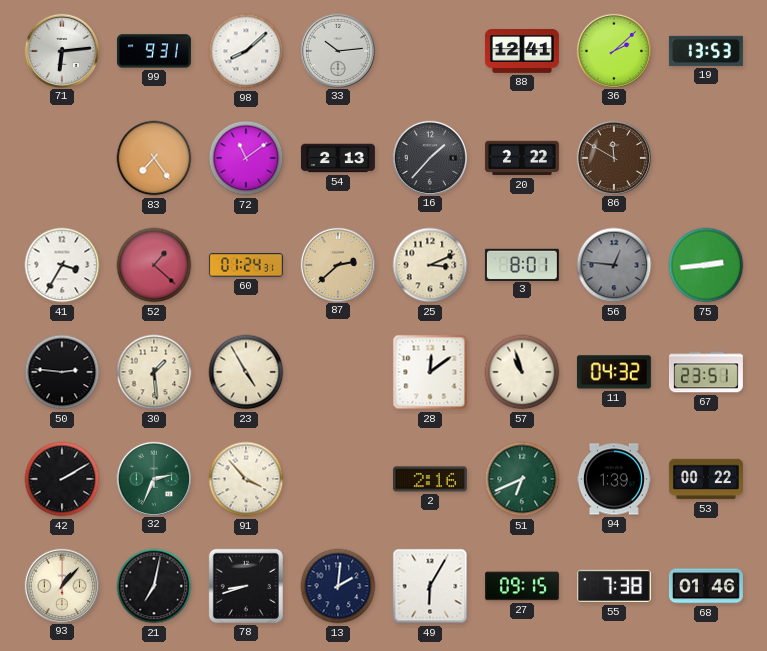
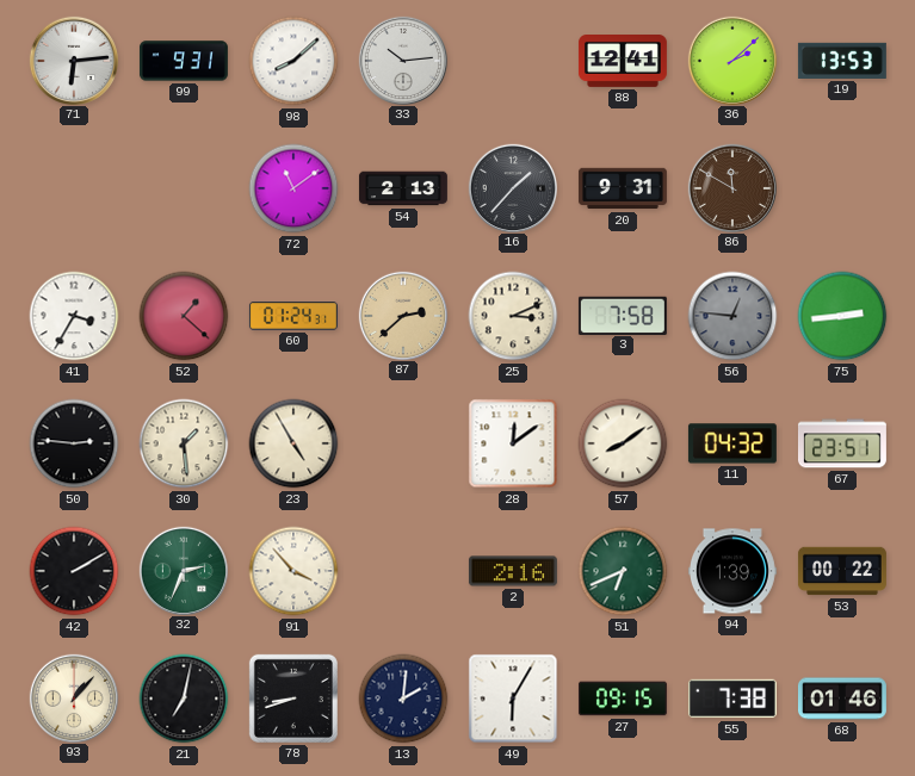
83: 7:24 -> none (154, 158)
20: 2:22 -> 9:31 (623, 188)
3: 8:01 -> 7:58 (623, 315)
57: 10:57 -> 8:09 (623, 443)
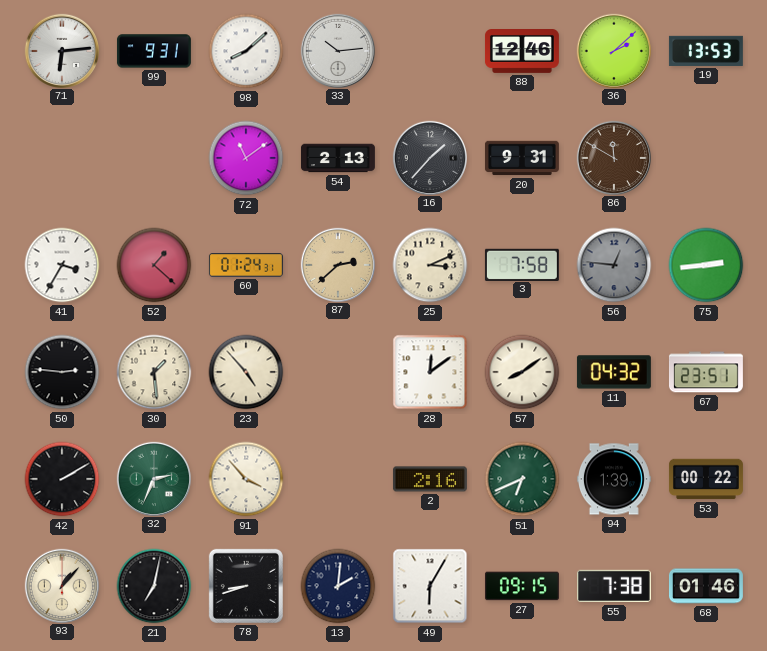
88: 12:41 -> 12:46 (522, 52)
23: 4:55 -> 4:53 (246, 372)
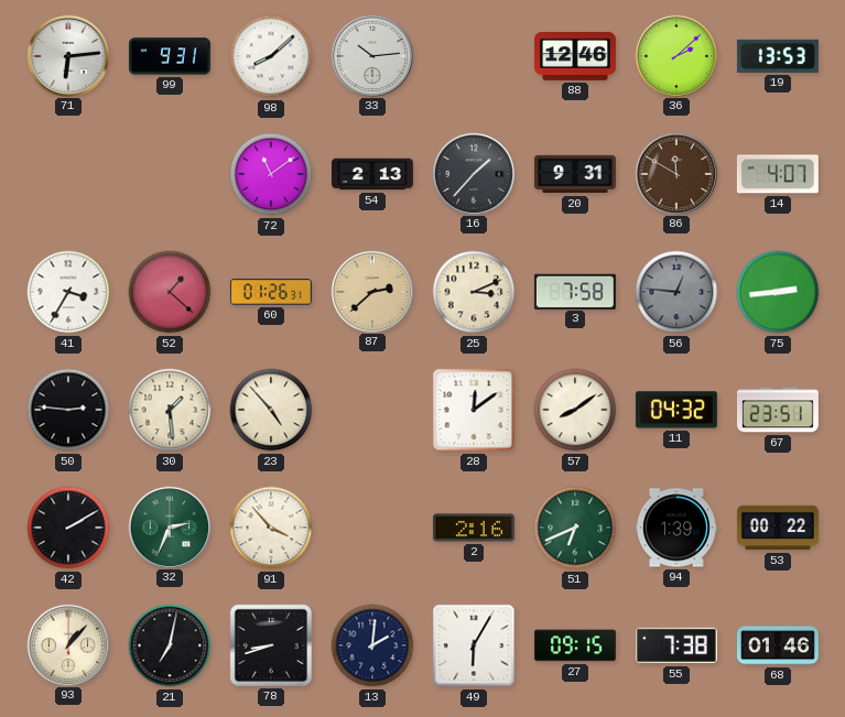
14: none -> 4:07 (778, 174)
60: 01:24 -> 01:26 (271, 292)
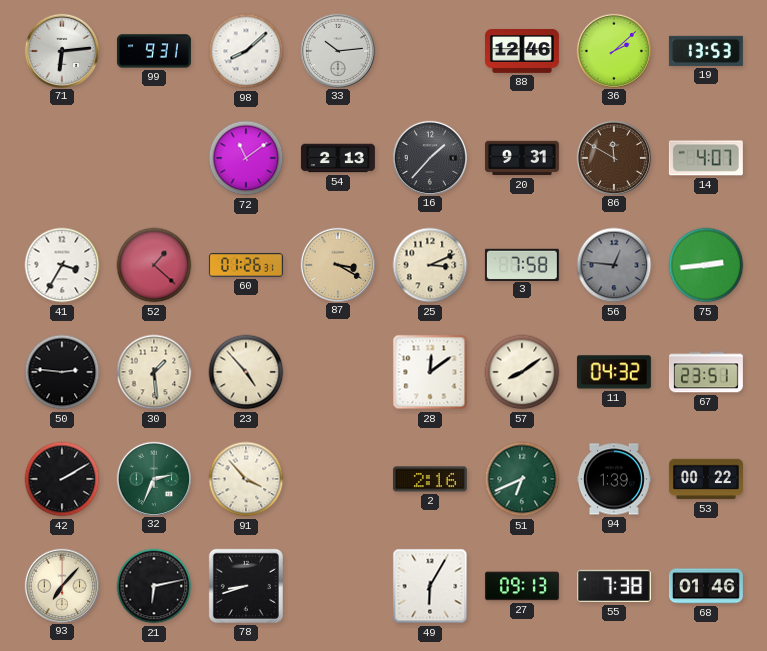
87: 2:38 -> 3:20 (337, 264)
93: 1:07 -> 7:07 (61, 585)
21: 7:02 -> 6:13 (154, 586)
13: 2:01 -> none (372, 645)
27: 09:15 -> 09:13 (522, 586)
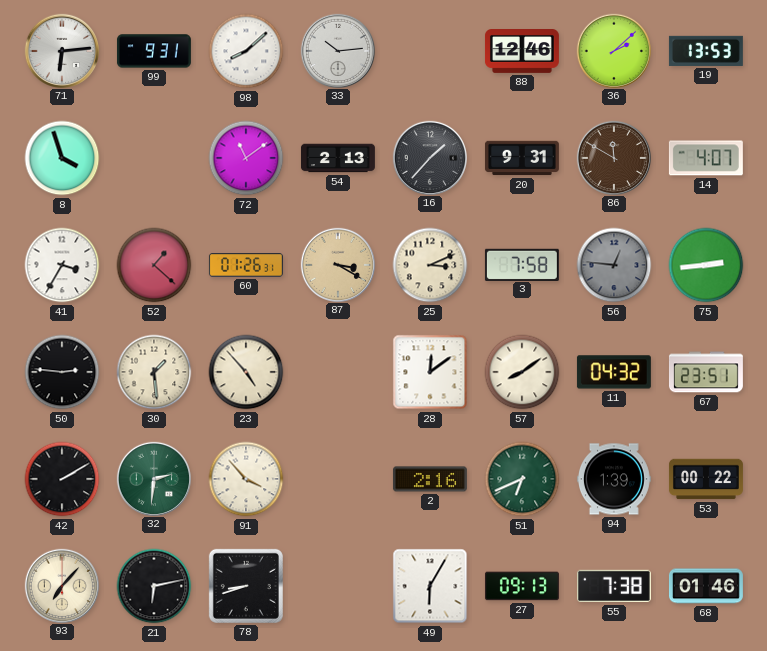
8: none -> 3:57 (62, 158)
32: 2:34 -> 2:31 (153, 478)
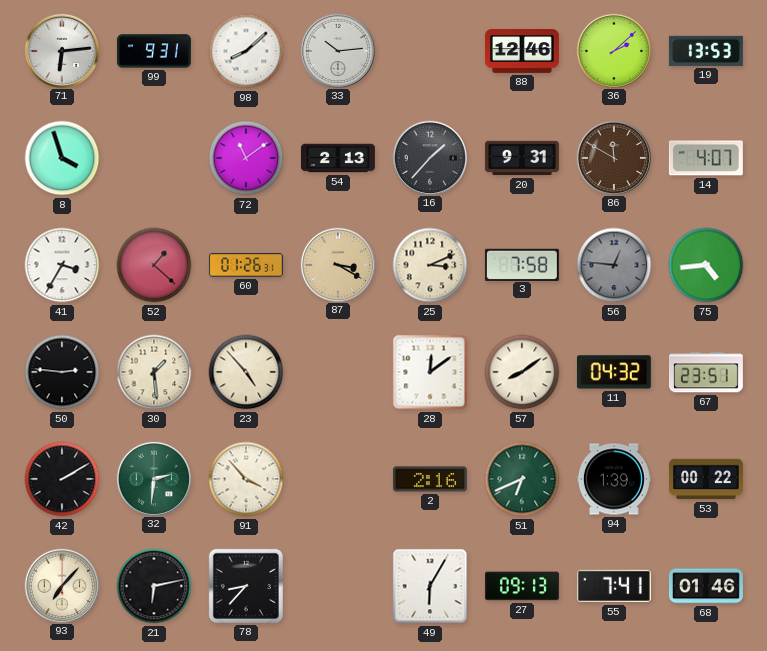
75: 2:44 -> 4:44 (706, 265)
78: 8:42 -> 8:37 (246, 586)
55: 7:38 -> 7:41 (614, 586)
